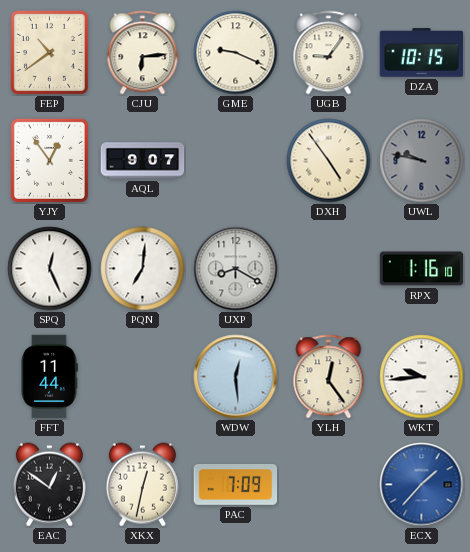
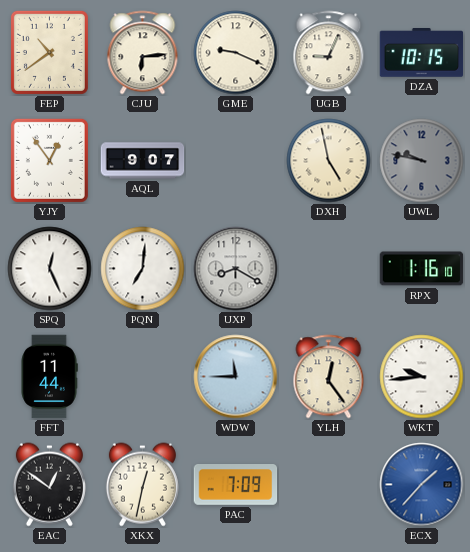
UGB: 9:06 -> 9:04 (329, 53)
DXH: 4:54 -> 4:58 (329, 161)
WDW: 12:29 -> 11:45 (236, 377)
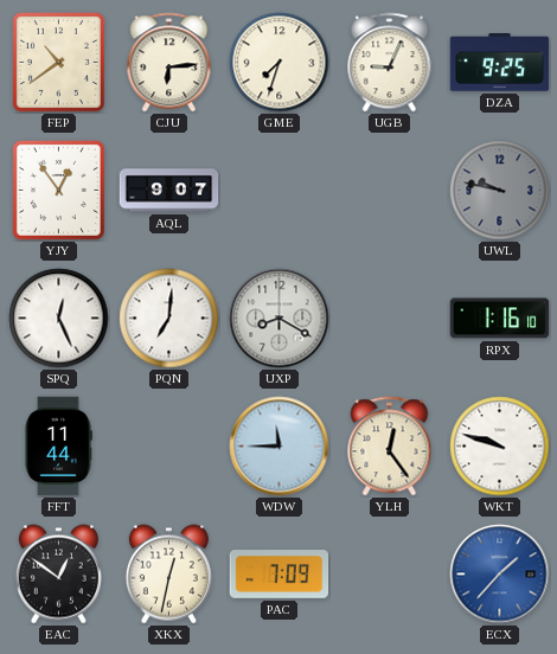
GME: 9:19 -> 7:33 (280, 63)
DZA: 10:15 -> 9:25 (500, 63)
DXH: 4:58 -> none (329, 161)
WKT: 9:44 -> 9:48 (500, 447)
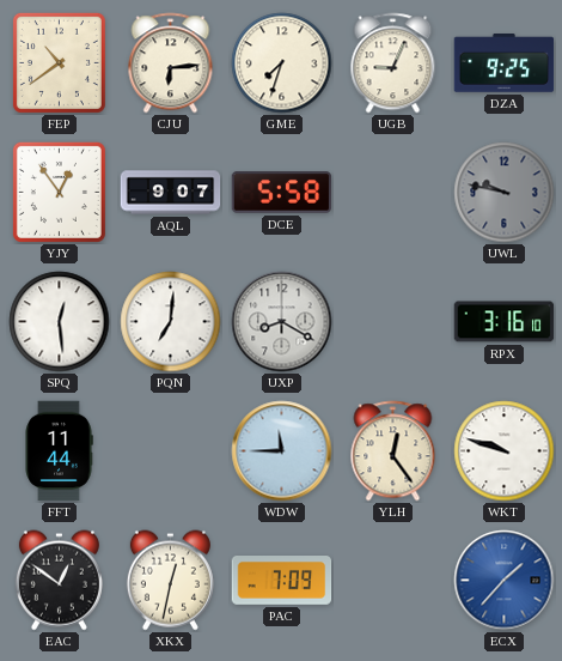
DCE: none -> 5:58 (282, 193)
SPQ: 12:26 -> 12:29 (60, 322)
RPX: 1:16 -> 3:16 (505, 322)
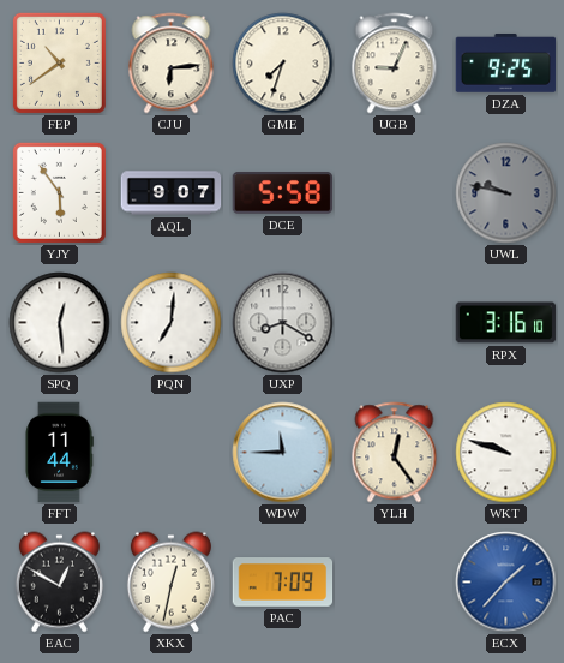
YJY: 12:54 -> 5:54 (59, 192)
EAC: 12:51 -> 12:50 (59, 583)
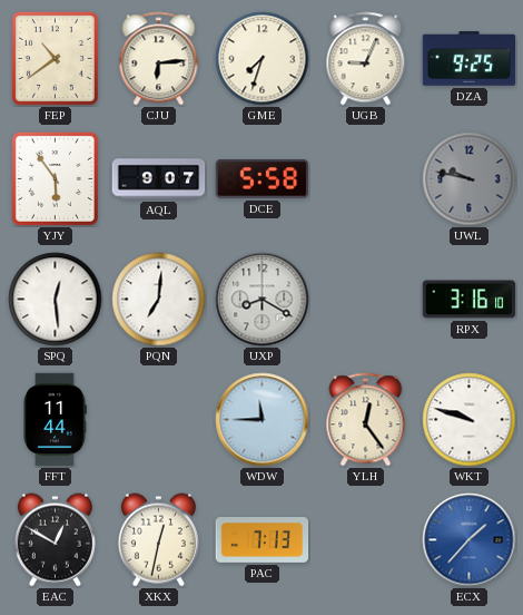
PAC: 7:09 -> 7:13 (263, 540)
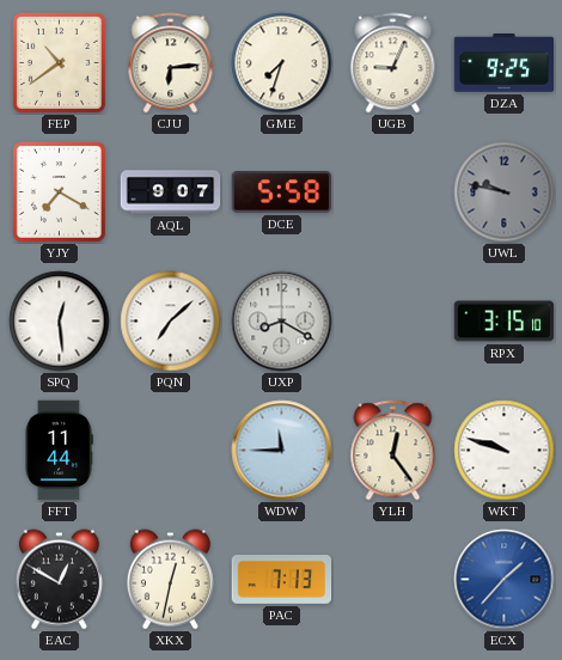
YJY: 5:54 -> 7:20 (59, 191)
PQN: 7:01 -> 7:08 (171, 322)
RPX: 3:16 -> 3:15 (505, 322)
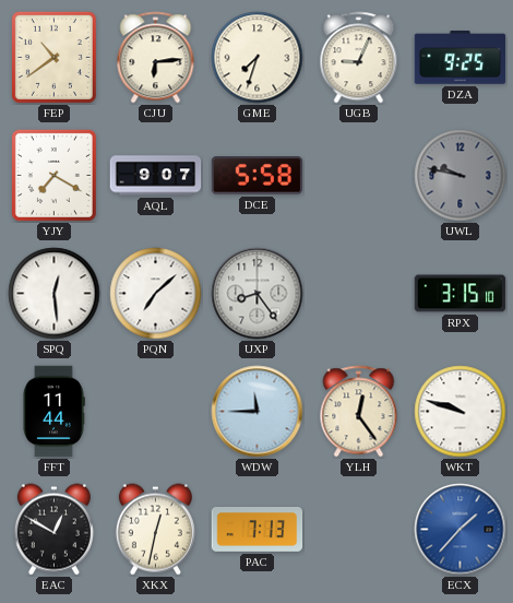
UXP: 8:20 -> 8:24 (258, 294)
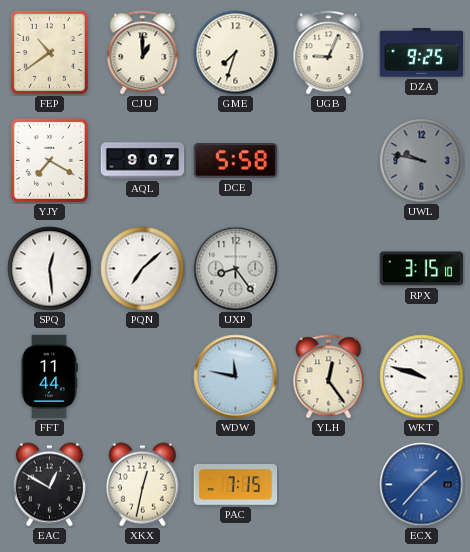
CJU: 6:14 -> 1:00 (143, 53)
WDW: 11:45 -> 11:47 (236, 377)
PAC: 7:13 -> 7:15 (236, 485)
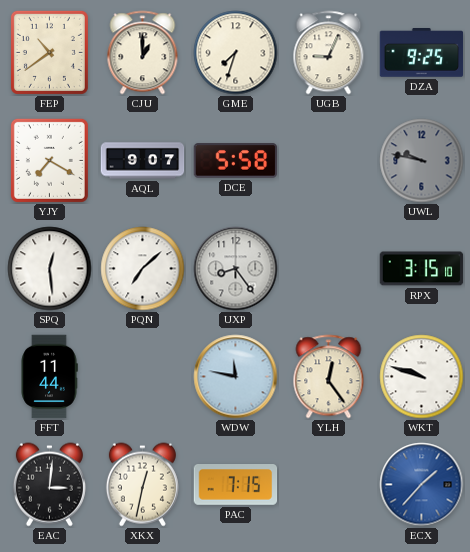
EAC: 12:50 -> 3:01 (49, 485)
